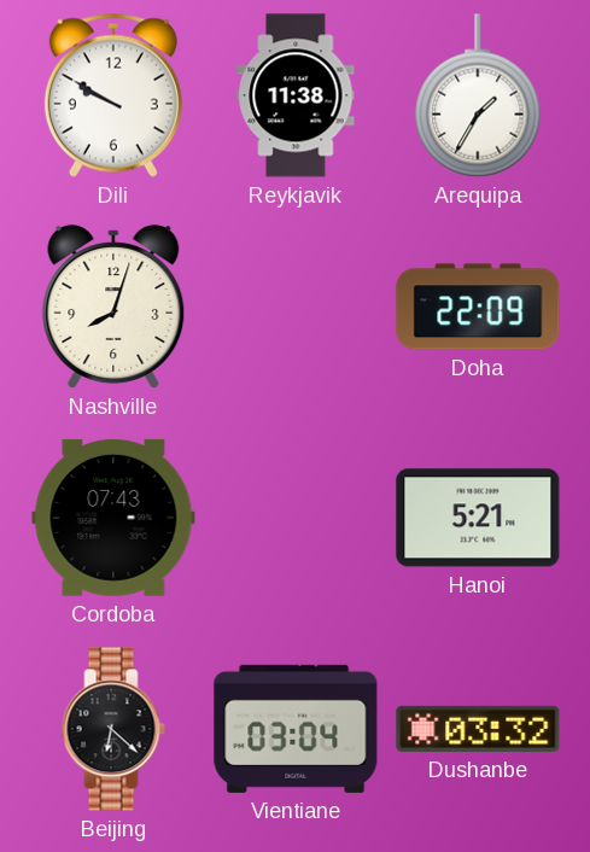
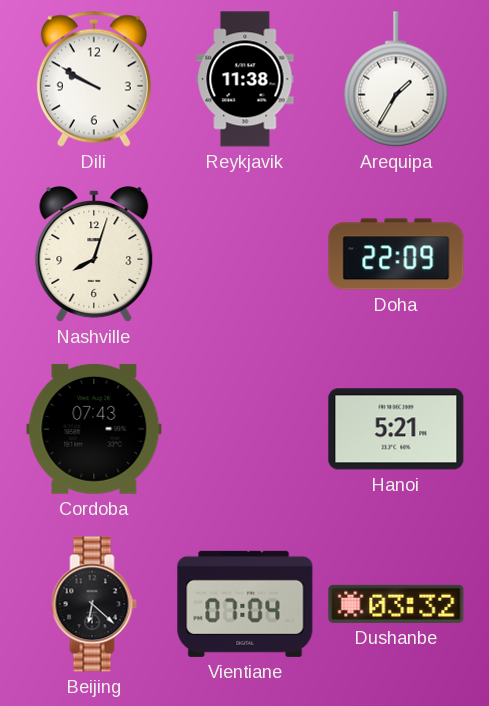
Vientiane: 03:04 -> 07:04 (245, 604)
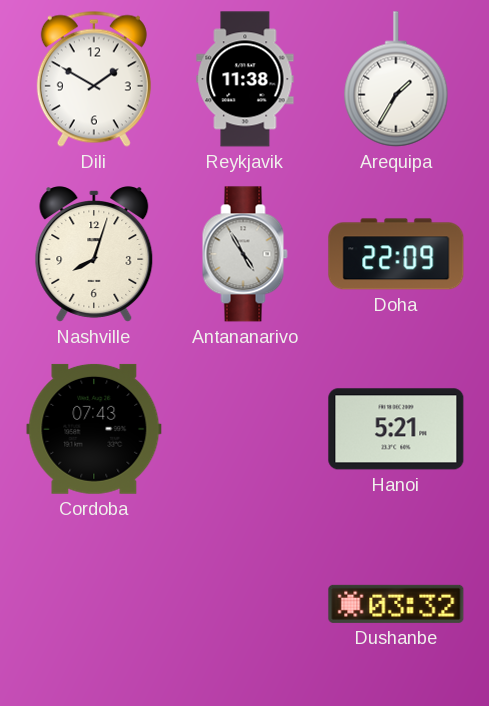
Dili: 9:50 -> 1:50 (94, 79)
Antananarivo: none -> 4:55 (245, 254)
Beijing: 6:22 -> none (94, 604)
Vientiane: 07:04 -> none (245, 604)
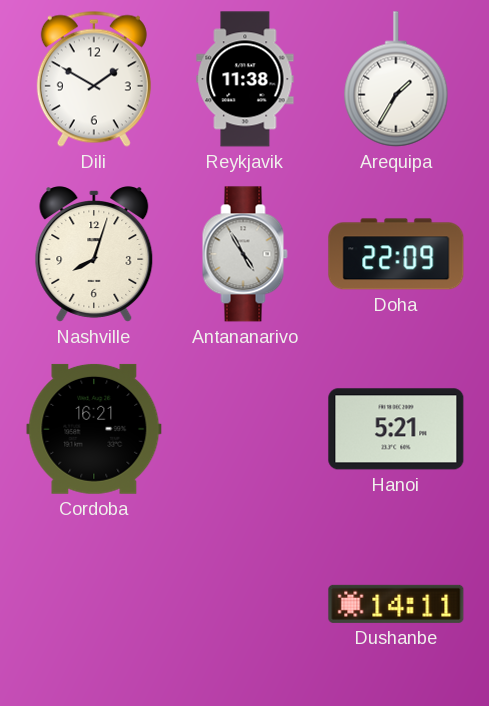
Cordoba: 07:43 -> 16:21 (94, 429)
Dushanbe: 03:32 -> 14:11 (396, 604)
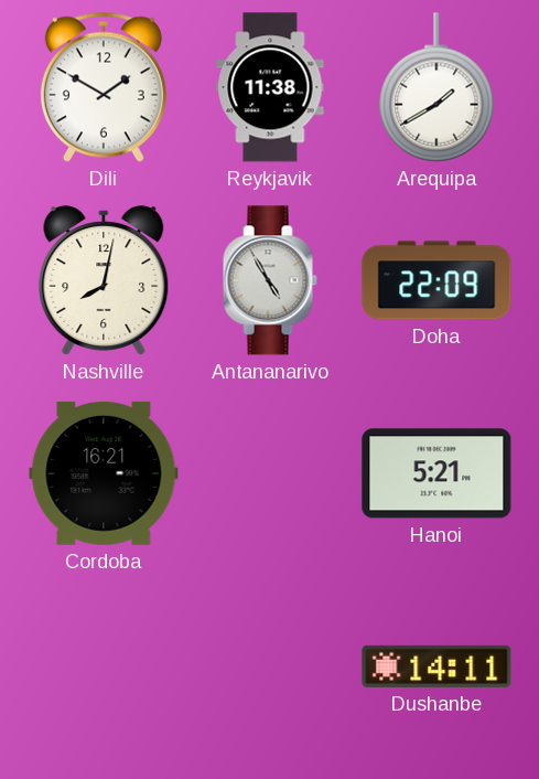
Arequipa: 1:35 -> 1:40 (436, 87)
Nashville: 8:03 -> 8:02 (104, 280)
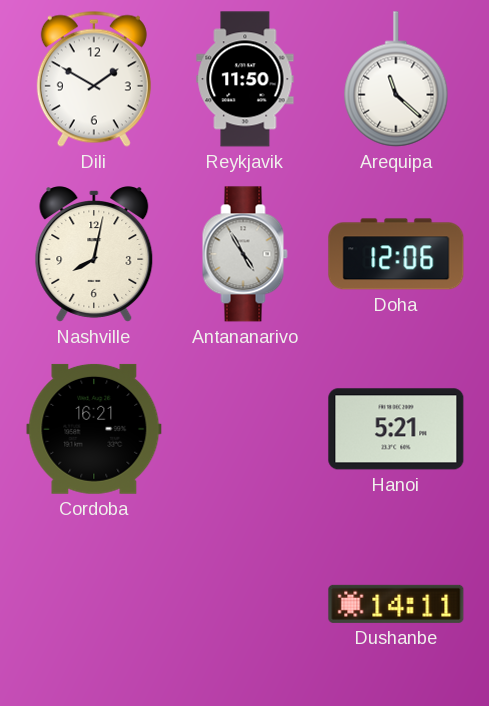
Reykjavik: 11:38 -> 11:50 (245, 79)
Arequipa: 1:40 -> 11:22 (396, 79)
Doha: 22:09 -> 12:06 (396, 254)
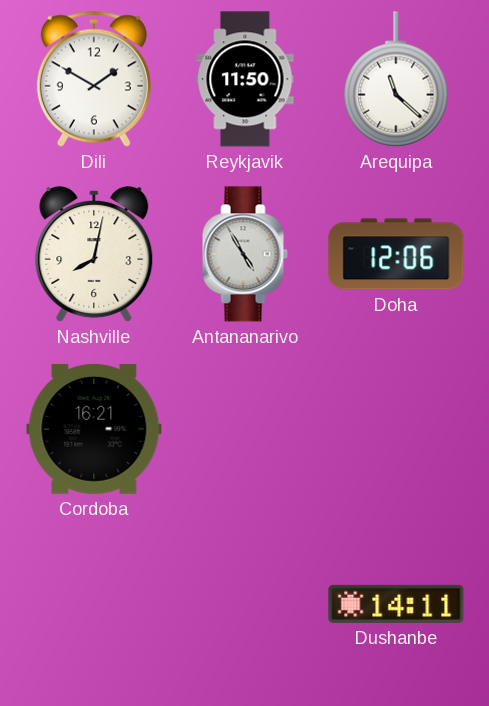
Hanoi: 5:21 -> none (396, 429)
